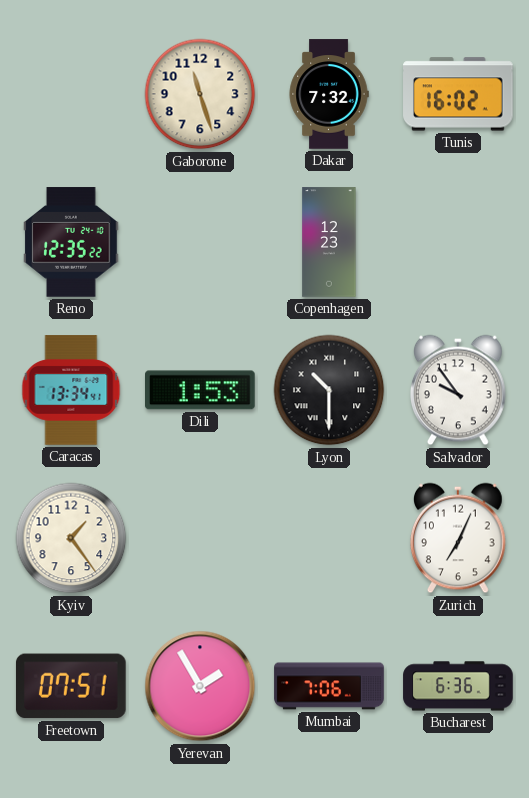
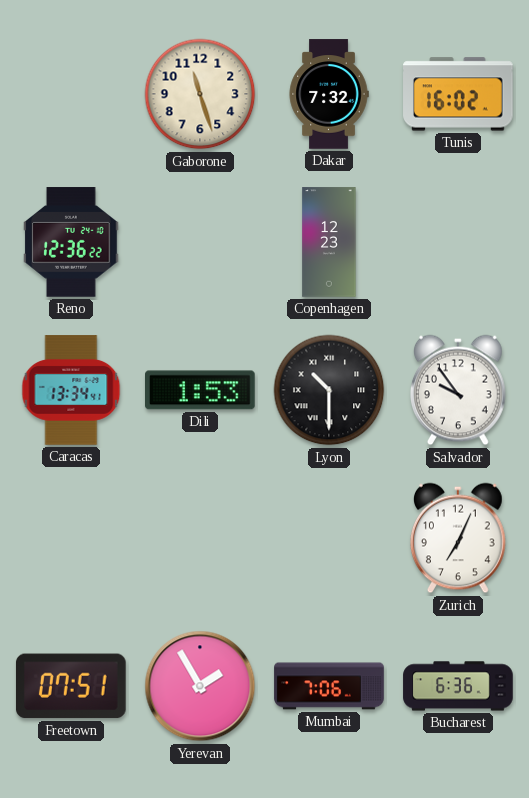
Reno: 12:35 -> 12:36 (71, 242)
Kyiv: 1:24 -> none (71, 538)
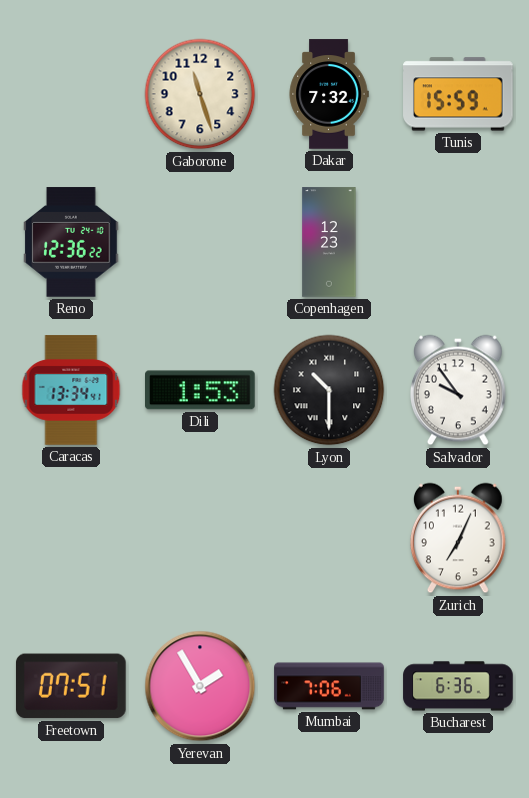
Tunis: 16:02 -> 15:59 (458, 94)
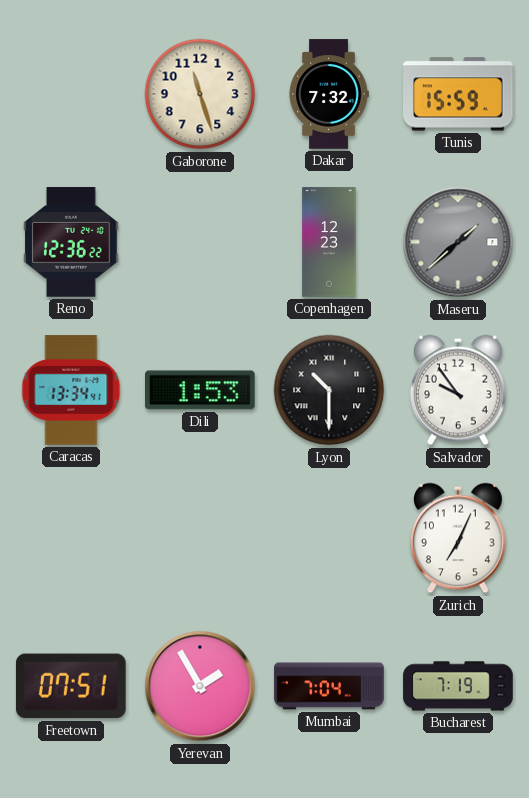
Maseru: none -> 1:38 (458, 242)
Mumbai: 7:06 -> 7:04 (329, 686)
Bucharest: 6:36 -> 7:19 (458, 686)
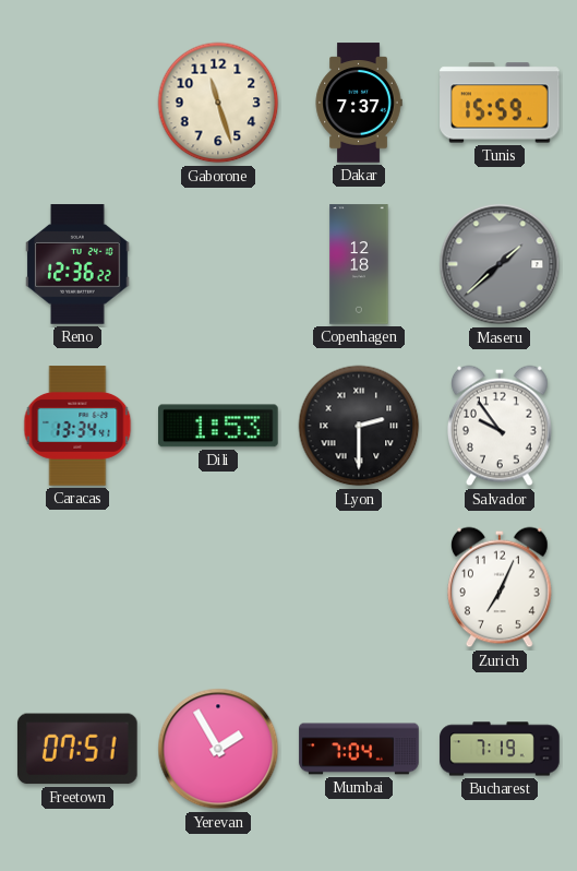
Dakar: 7:32 -> 7:37 (359, 103)
Copenhagen: 12:23 -> 12:18 (359, 264)
Lyon: 10:30 -> 2:30 (359, 426)
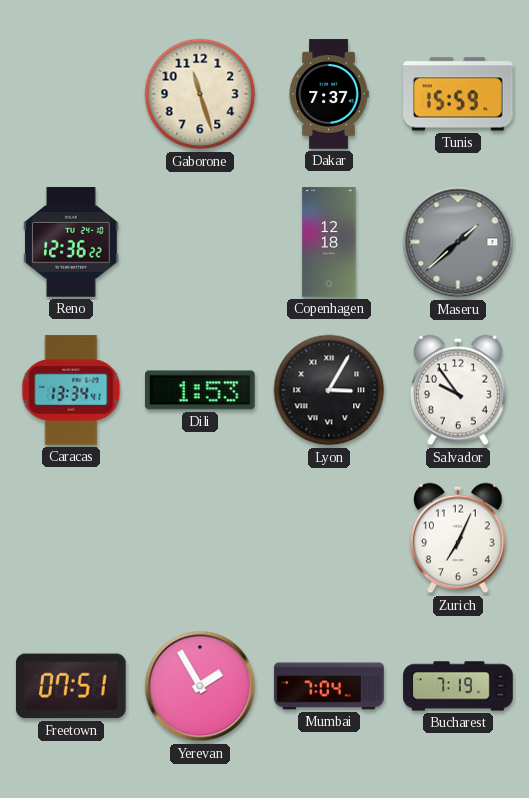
Lyon: 2:30 -> 3:05 (329, 390)
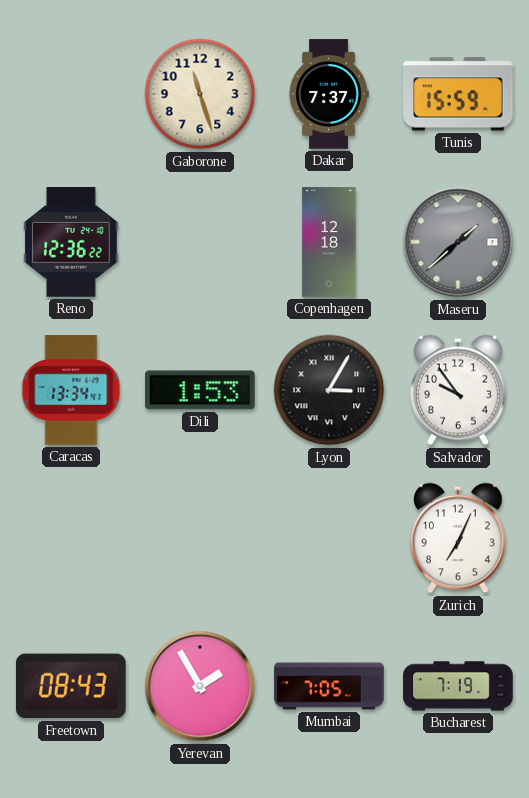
Freetown: 07:51 -> 08:43 (71, 686)
Mumbai: 7:04 -> 7:05 (329, 686)
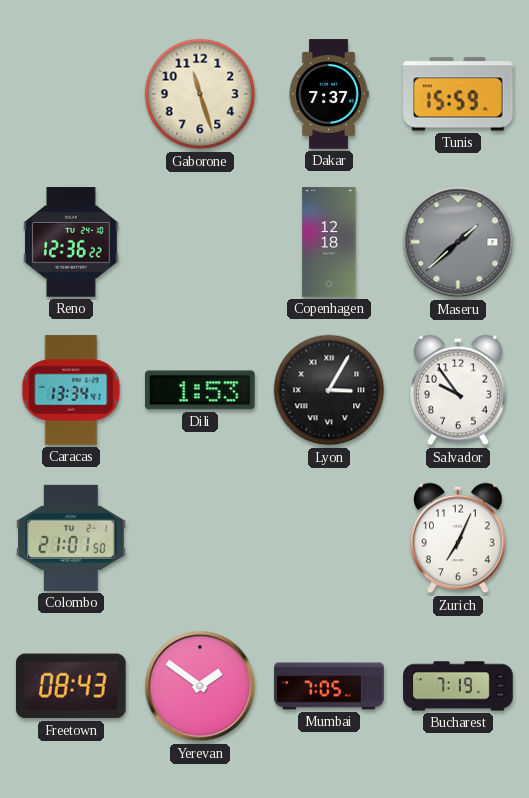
Colombo: none -> 21:01 (71, 538)
Yerevan: 1:55 -> 1:51 (200, 686)
